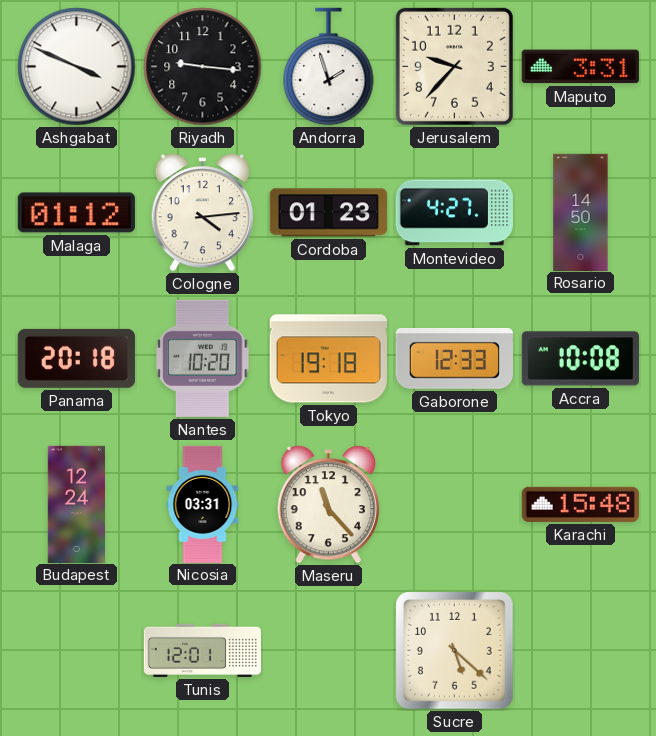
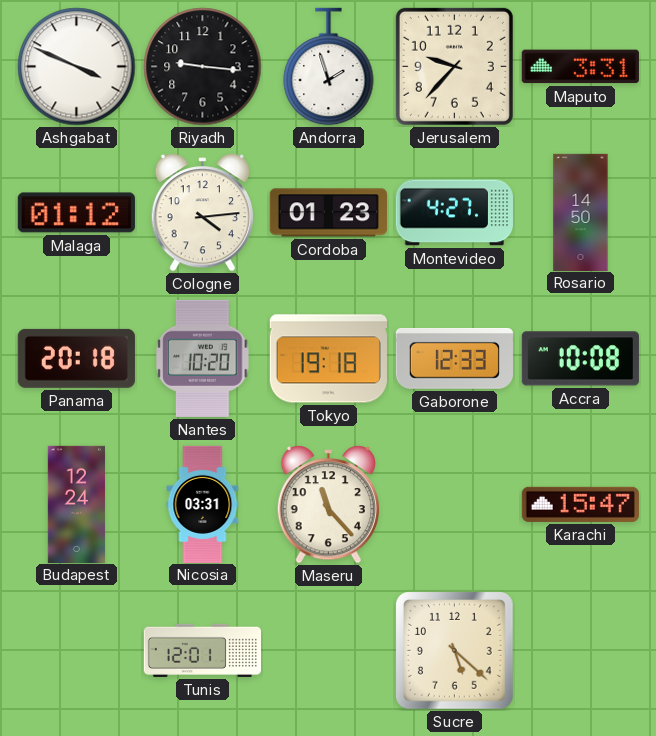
Karachi: 15:48 -> 15:47 (580, 504)
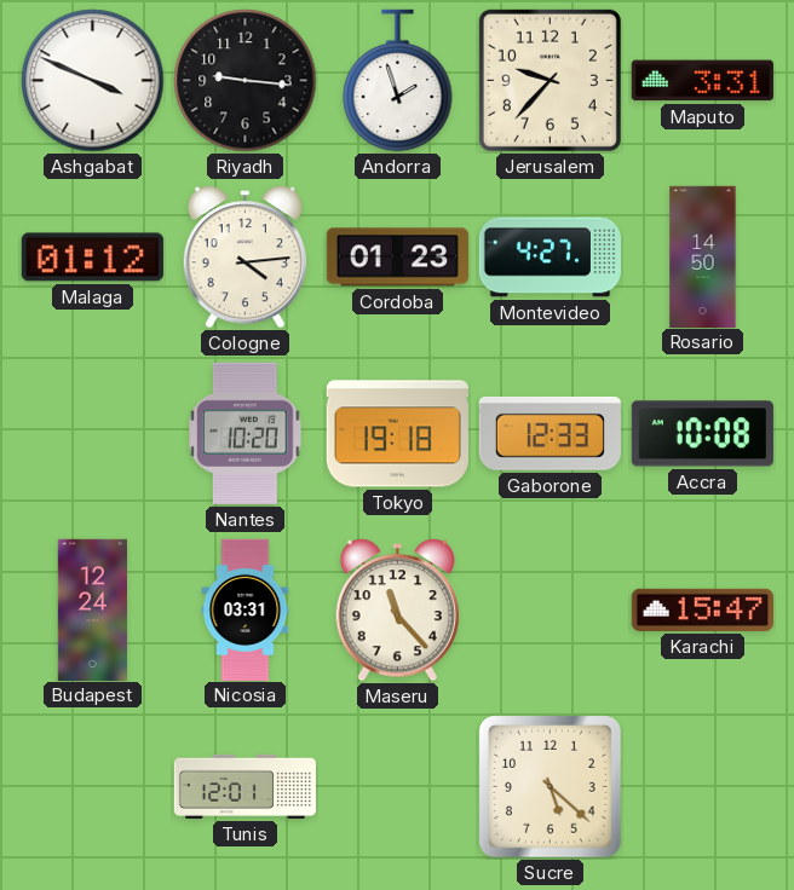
Panama: 20:18 -> none (76, 358)
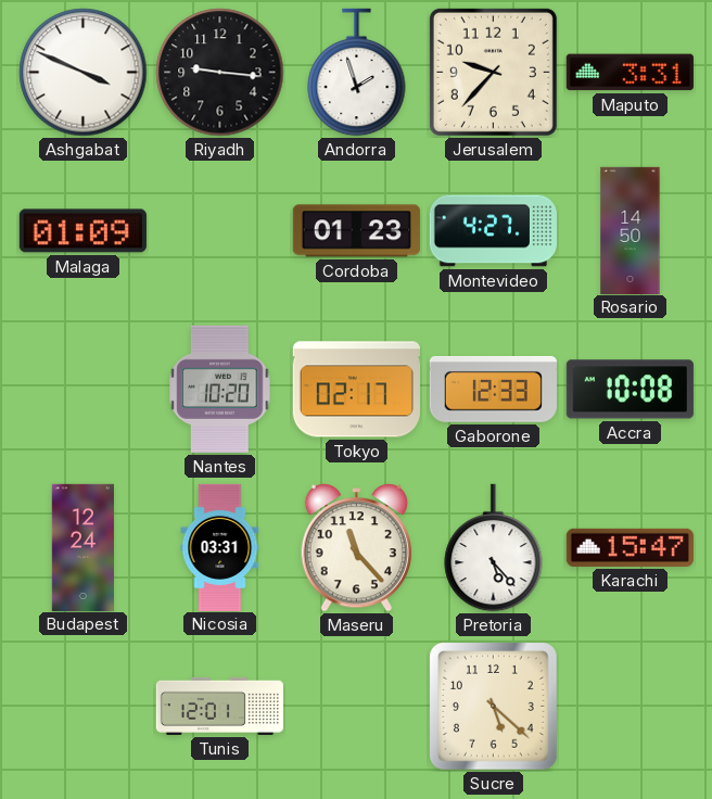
Malaga: 01:12 -> 01:09 (82, 231)
Cologne: 4:14 -> none (244, 258)
Tokyo: 19:18 -> 02:17 (356, 390)
Pretoria: none -> 5:23 (494, 548)
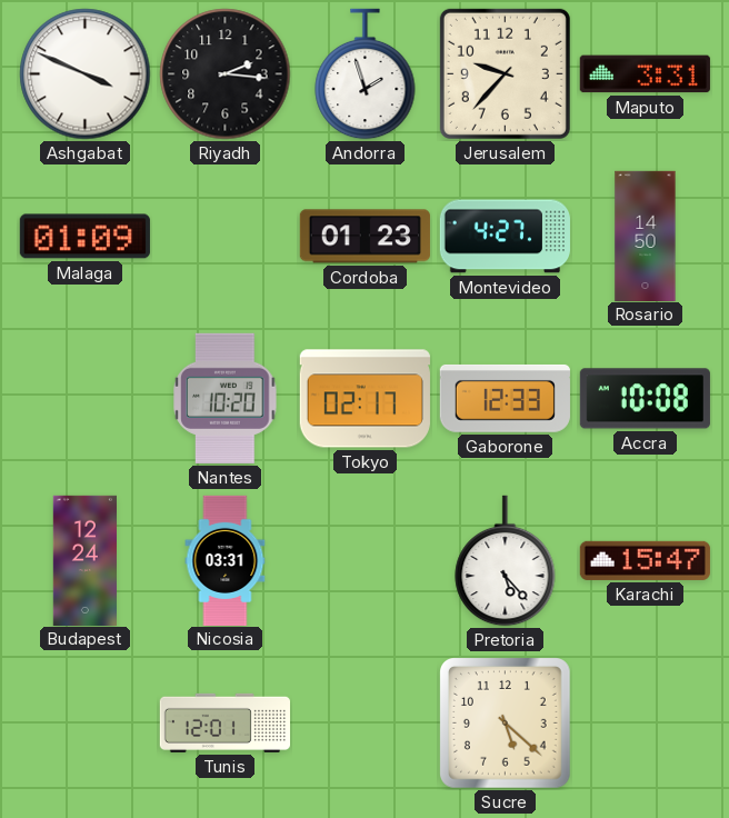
Riyadh: 9:16 -> 2:16 (226, 74)
Maseru: 11:23 -> none (356, 548)
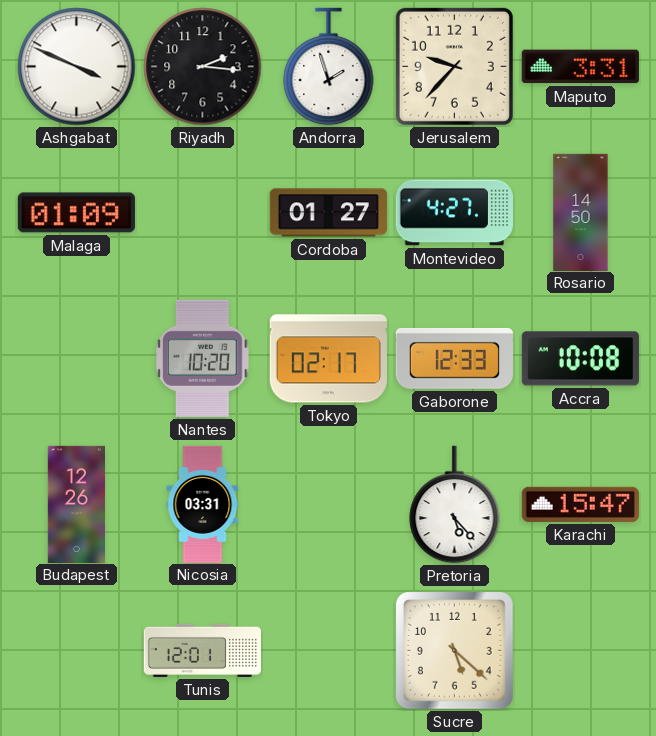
Cordoba: 01:23 -> 01:27 (328, 213)
Budapest: 12:24 -> 12:26 (76, 504)
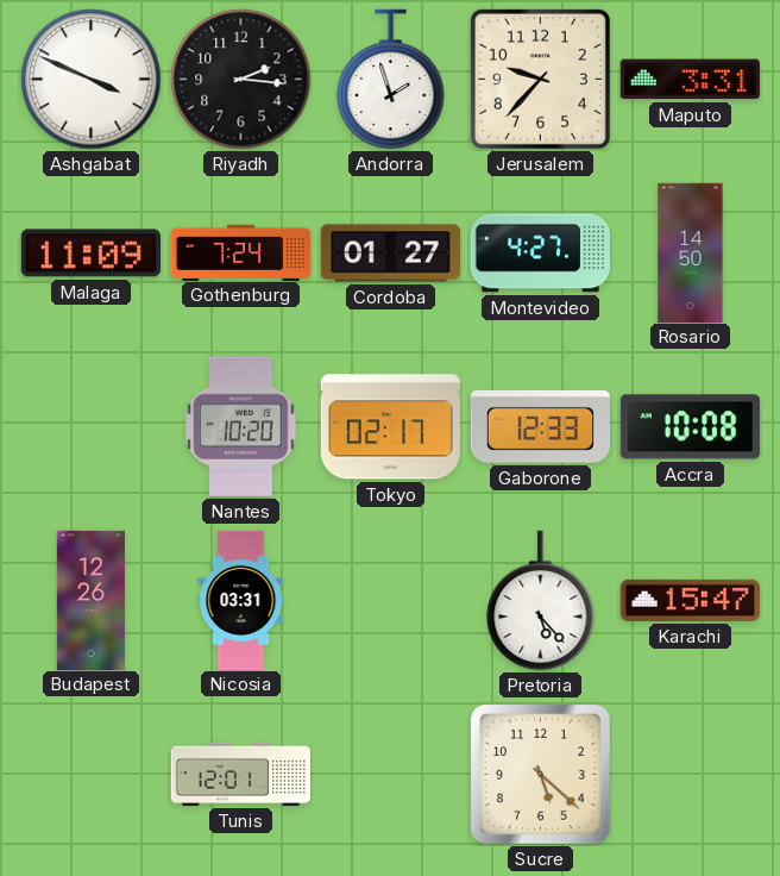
Malaga: 01:09 -> 11:09 (90, 254)
Gothenburg: none -> 7:24 (240, 252)
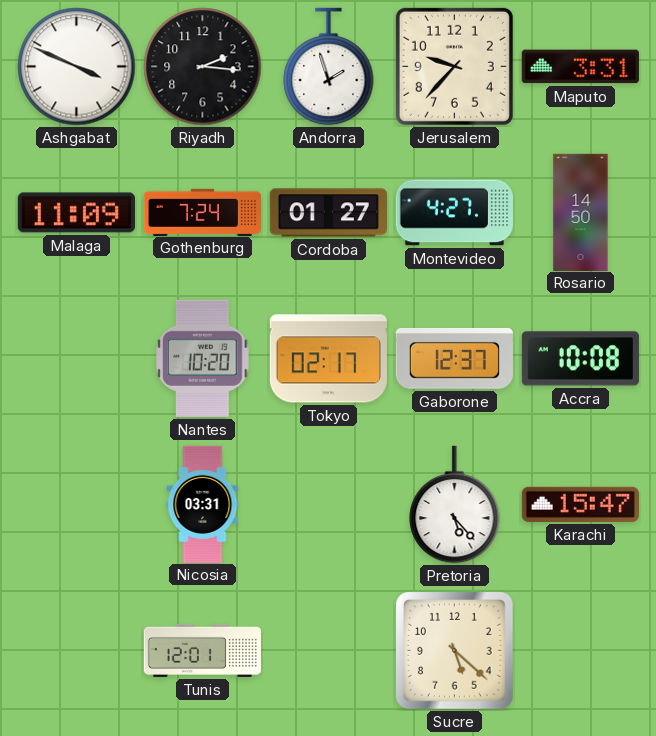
Gaborone: 12:33 -> 12:37 (454, 358)
Budapest: 12:26 -> none (90, 600)
